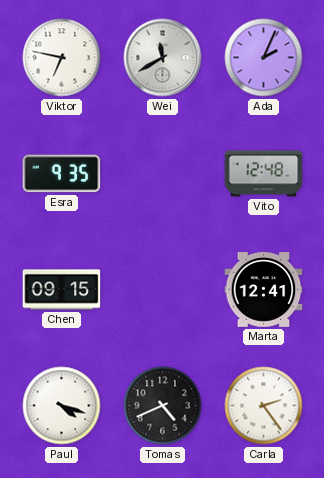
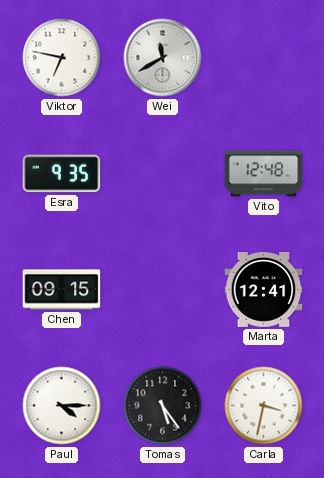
Ada: 2:04 -> none (264, 58)
Paul: 4:18 -> 4:15 (62, 406)
Tomas: 4:41 -> 5:24 (163, 406)
Carla: 2:24 -> 3:32 (264, 406)
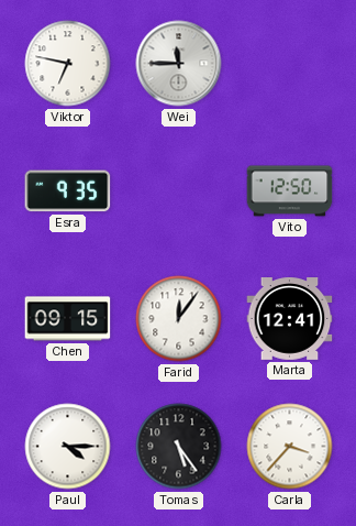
Wei: 11:40 -> 11:45 (179, 64)
Vito: 12:48 -> 12:50 (290, 191)
Farid: none -> 12:06 (179, 319)
Carla: 3:32 -> 3:37 (290, 447)
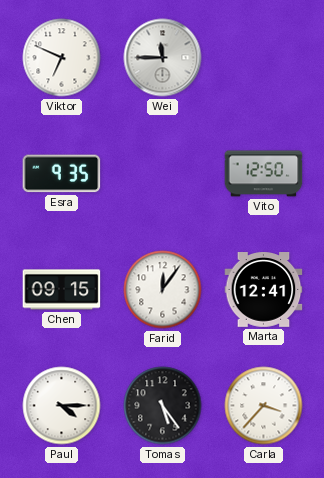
Viktor: 6:47 -> 6:49 (62, 58)
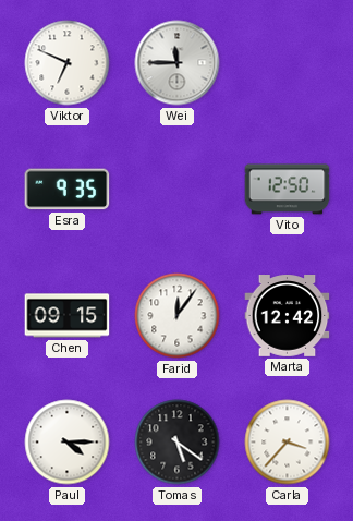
Marta: 12:41 -> 12:42 (288, 316)
Tomas: 5:24 -> 5:21 (178, 443)
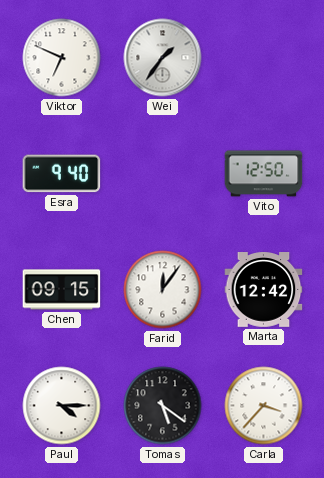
Wei: 11:45 -> 1:36 (163, 58)
Esra: 9:35 -> 9:40 (62, 174)
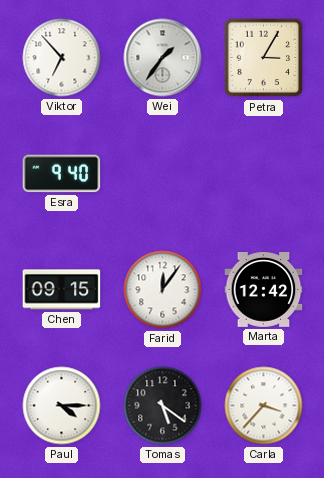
Viktor: 6:49 -> 6:53 (62, 58)
Petra: none -> 3:05 (264, 58)
Vito: 12:50 -> none (264, 174)
